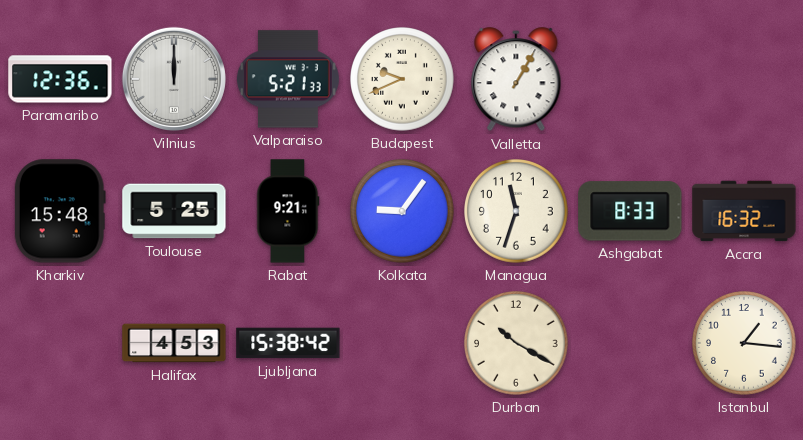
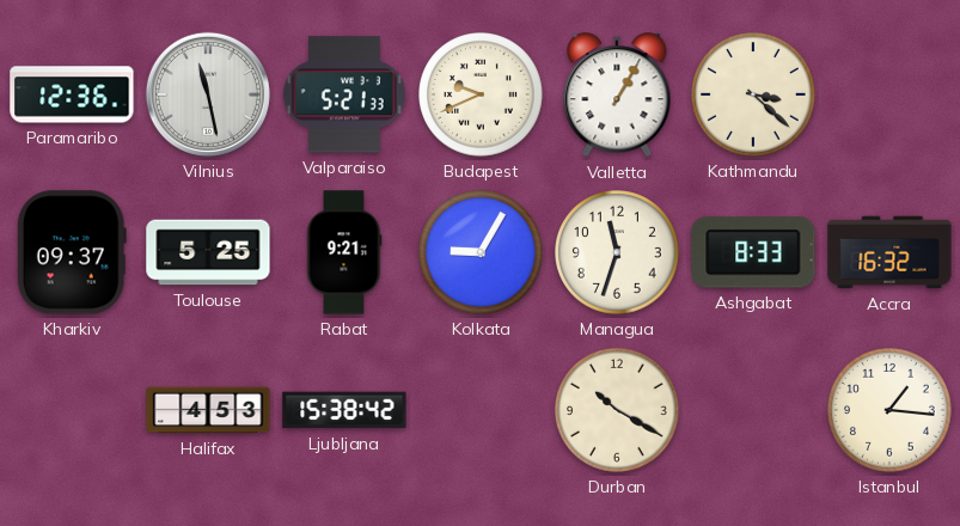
Vilnius: 12:00 -> 11:28 (208, 94)
Kathmandu: none -> 3:22 (754, 96)
Kharkiv: 15:48 -> 09:37 (72, 252)
Kolkata: 9:06 -> 9:05 (482, 253)
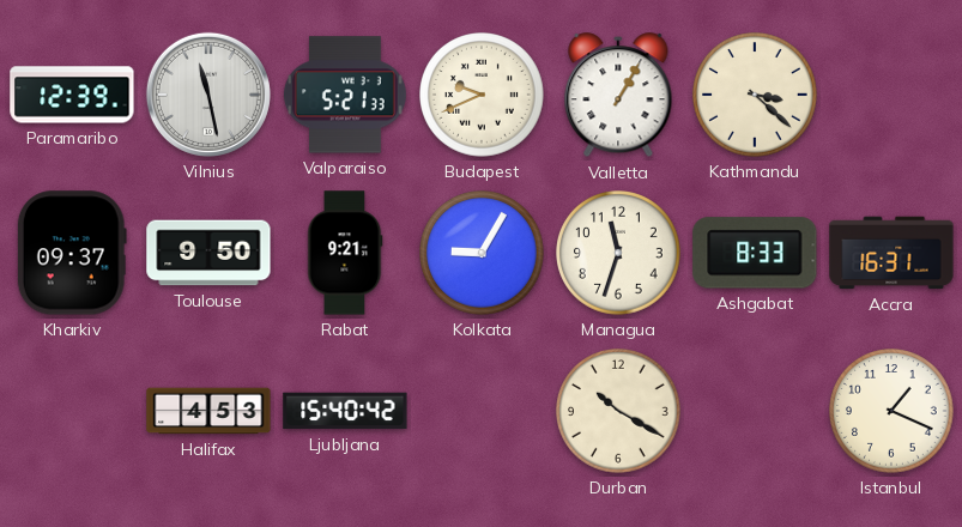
Paramaribo: 12:36 -> 12:39 (72, 95)
Toulouse: 5:25 -> 9:50 (208, 253)
Accra: 16:32 -> 16:31 (891, 253)
Ljubljana: 15:38 -> 15:40 (345, 411)
Istanbul: 1:16 -> 1:19 (893, 412)
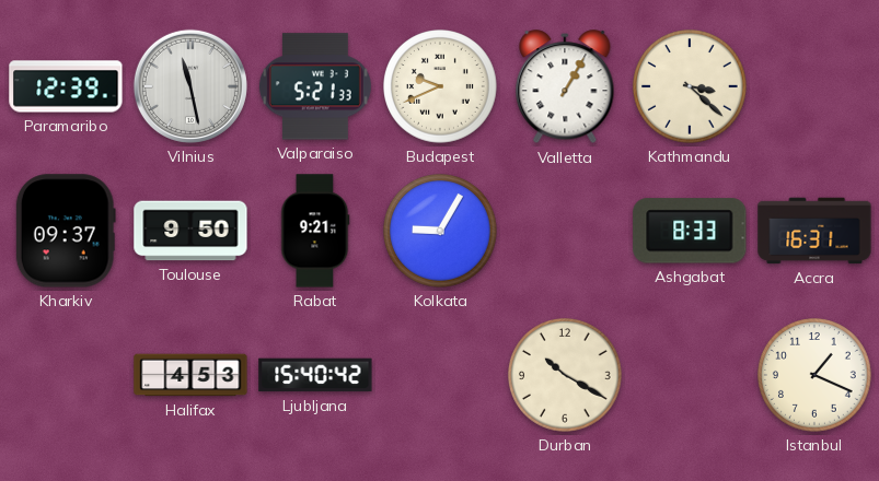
Managua: 11:33 -> none (619, 254)
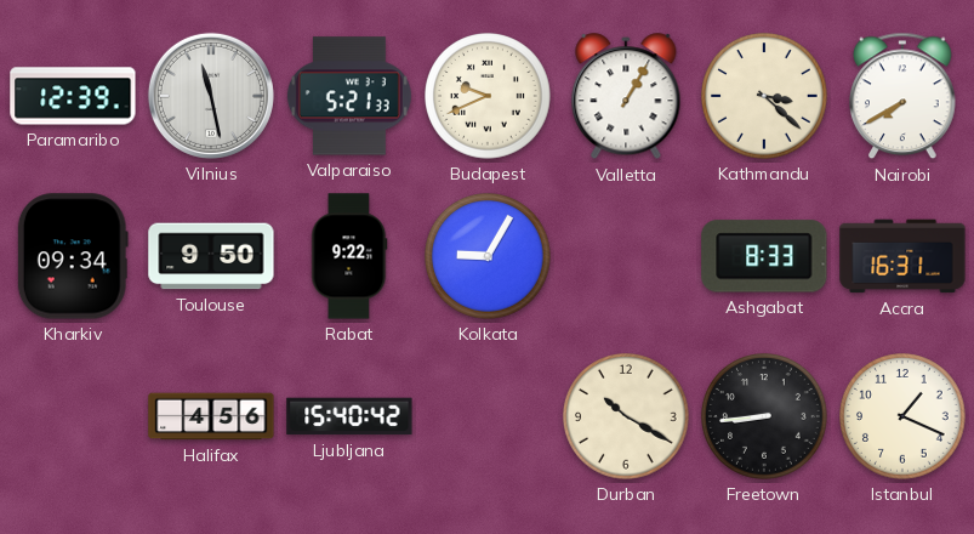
Nairobi: none -> 7:40 (904, 96)
Kharkiv: 09:37 -> 09:34 (73, 256)
Rabat: 9:21 -> 9:22 (349, 256)
Halifax: 4:53 -> 4:56 (211, 416)
Freetown: none -> 8:44 (765, 417)
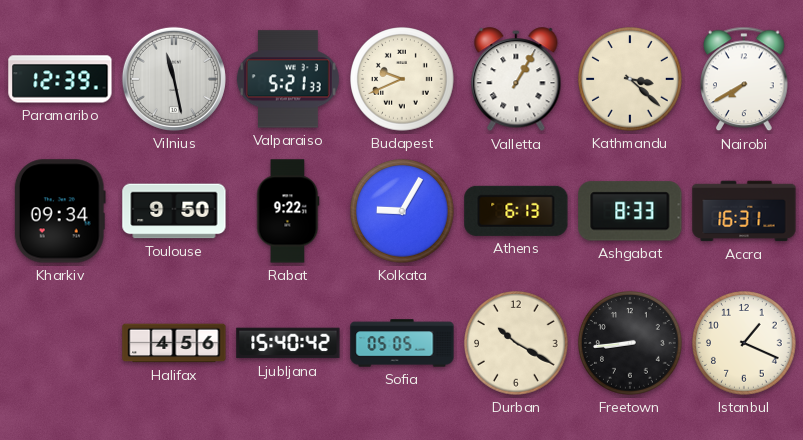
Athens: none -> 6:13 (516, 211)
Sofia: none -> 05:05 (402, 343)
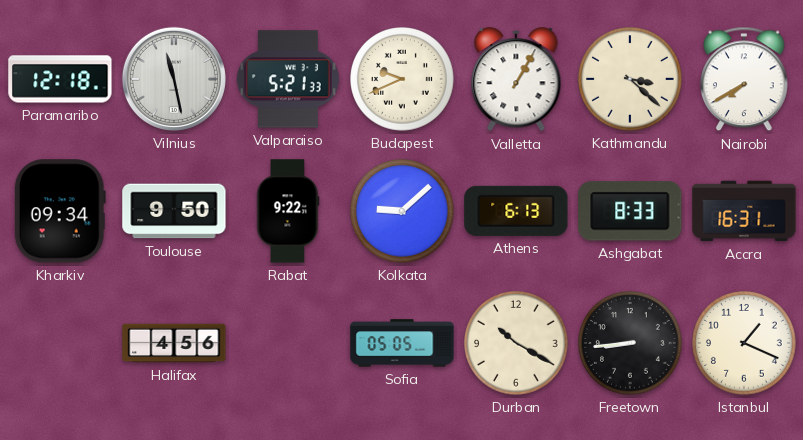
Paramaribo: 12:39 -> 12:18 (60, 79)
Kolkata: 9:05 -> 9:08 (403, 212)
Ljubljana: 15:40 -> none (288, 343)
